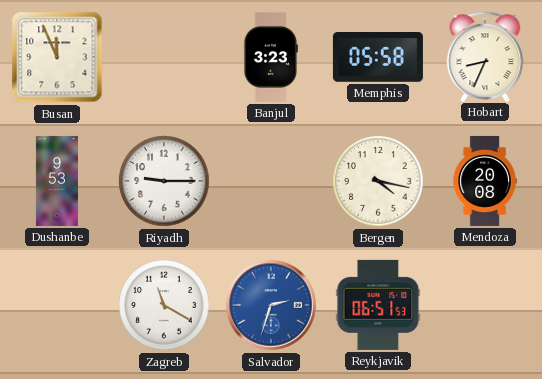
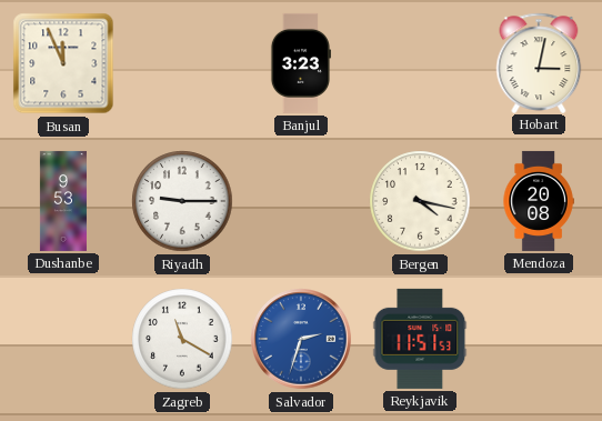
Memphis: 05:58 -> none (378, 58)
Hobart: 8:34 -> 3:02 (539, 62)
Reykjavik: 06:51 -> 11:51 (420, 339)
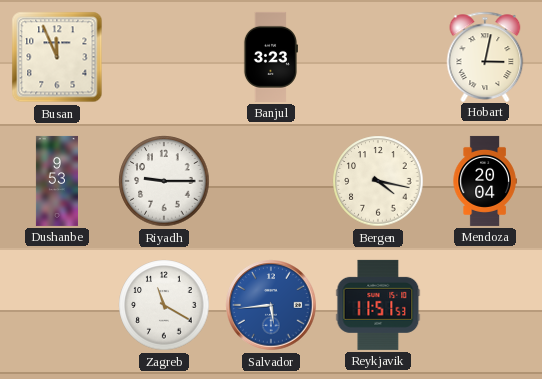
Mendoza: 20:08 -> 20:04 (485, 181)
Salvador: 2:33 -> 5:44 (271, 305)
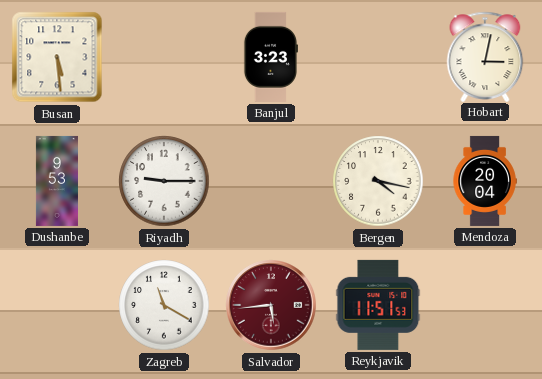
Busan: 11:56 -> 5:29 (57, 57)
Salvador dial: blue -> burgundy (271, 305)
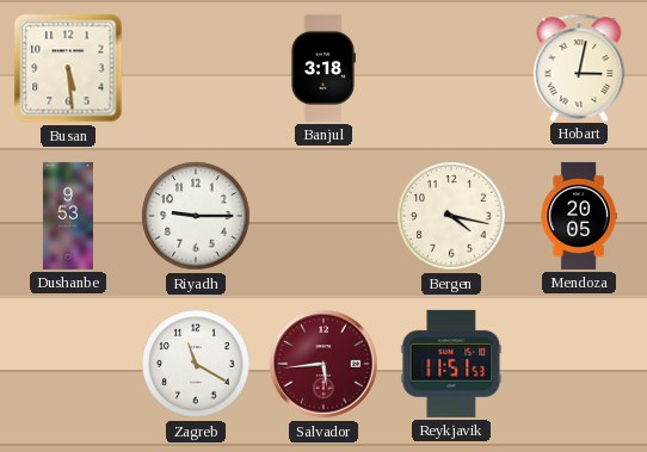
Banjul: 3:23 -> 3:18 (322, 68)
Mendoza: 20:04 -> 20:05 (579, 216)
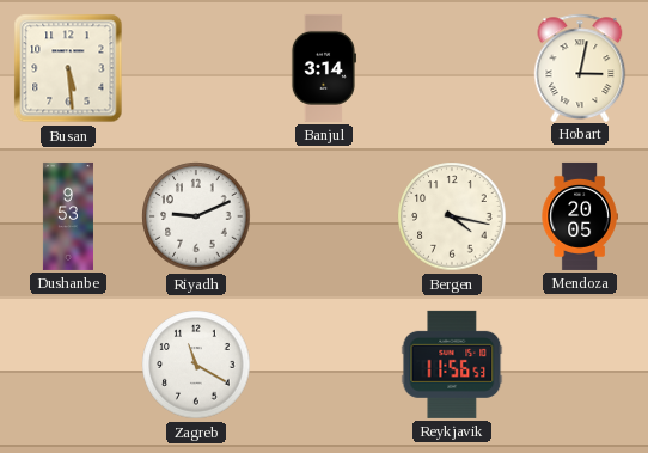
Banjul: 3:18 -> 3:14 (323, 68)
Riyadh: 9:15 -> 9:11 (196, 216)
Salvador: 5:44 -> none (323, 364)
Reykjavik: 11:51 -> 11:56 (452, 365)
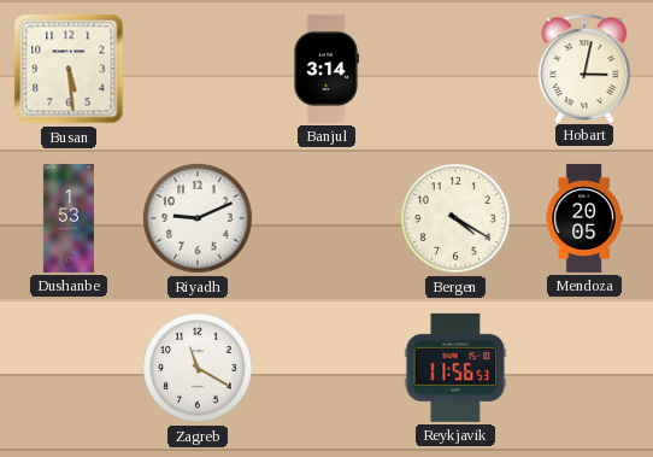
Dushanbe: 9:53 -> 1:53 (69, 218)
Bergen: 4:17 -> 4:20 (455, 218)
